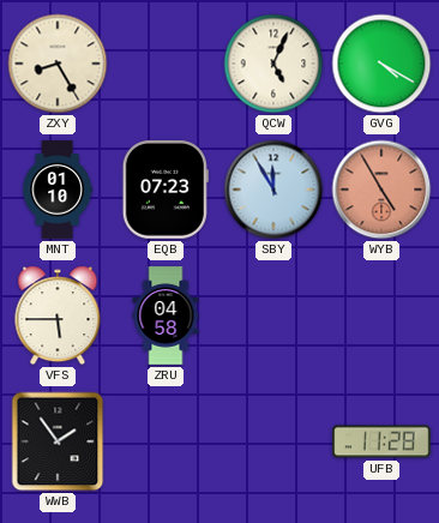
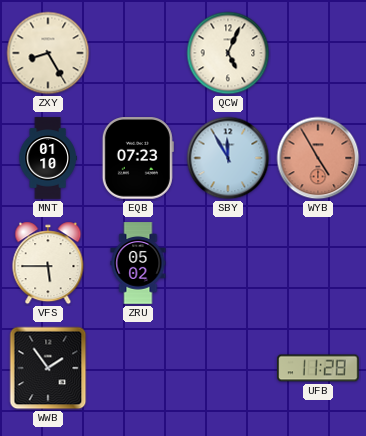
GVG: 4:20 -> none (381, 64)
ZRU: 04:58 -> 05:02 (138, 263)
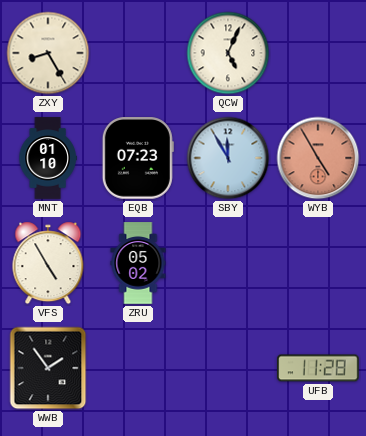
VFS: 5:45 -> 4:55 (48, 263)
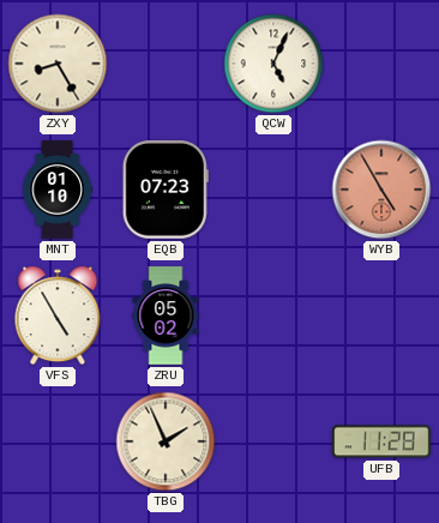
SBY: 11:55 -> none (228, 158)
WWB: 1:54 -> none (48, 368)
TBG: none -> 1:56 (166, 441)
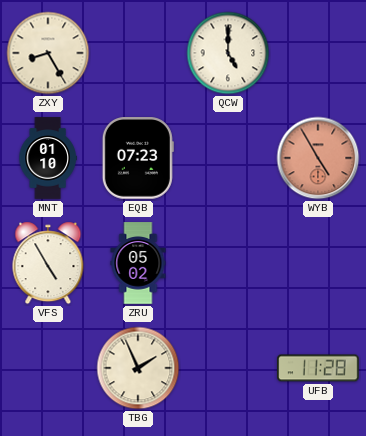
QCW: 5:04 -> 5:00 (228, 53)
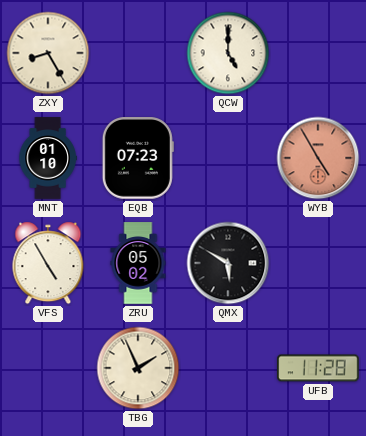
QMX: none -> 5:50 (228, 263)
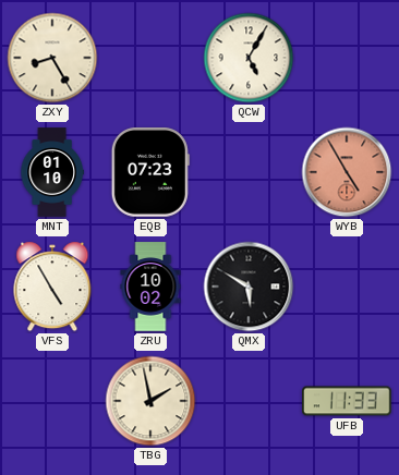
QCW: 5:00 -> 5:05 (249, 58)
ZRU: 05:02 -> 10:02 (150, 287)
TBG: 1:56 -> 1:58 (150, 401)
UFB: 11:28 -> 11:33 (347, 401)
